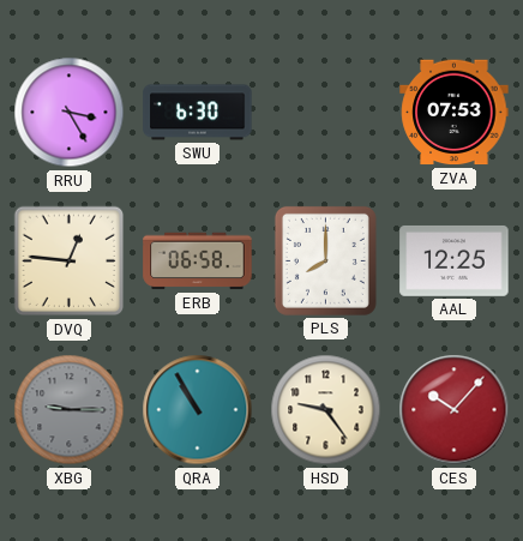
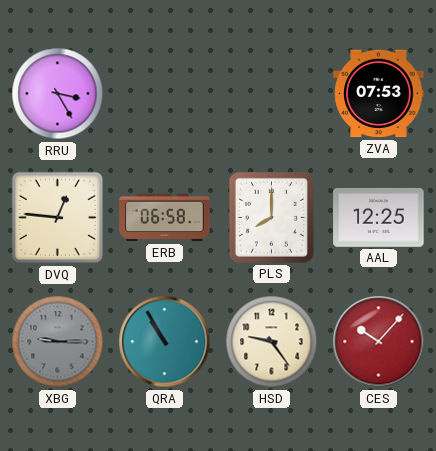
SWU: 6:30 -> none (198, 113)
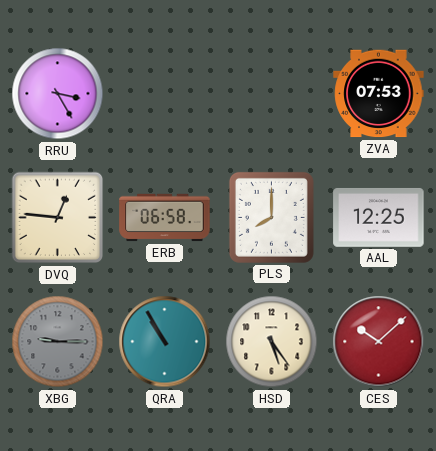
HSD: 9:24 -> 5:24 (272, 342)
CES: 10:07 -> 10:08 (379, 342)
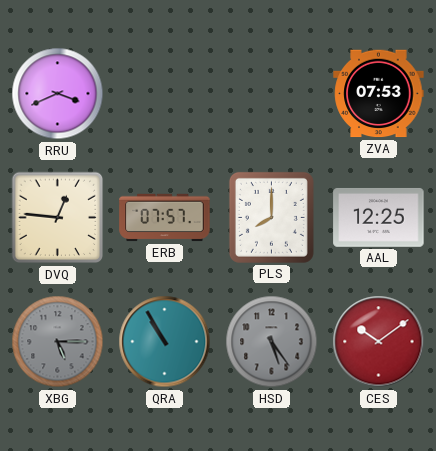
RRU: 3:25 -> 3:41 (58, 94)
ERB: 06:58 -> 07:57 (165, 218)
XBG: 9:15 -> 5:15 (58, 342)
HSD dial: cream -> grey (272, 342)
CES: 10:08 -> 10:09 (379, 342)
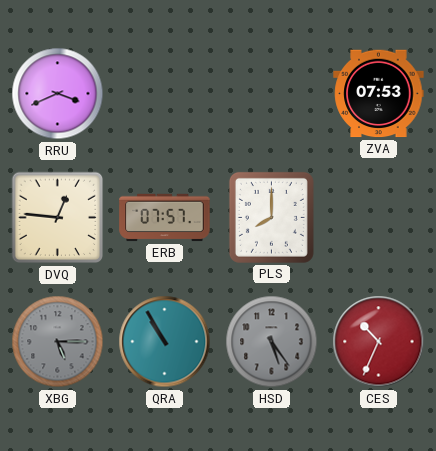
AAL: 12:25 -> none (379, 217)
CES: 10:09 -> 10:34 (379, 342)
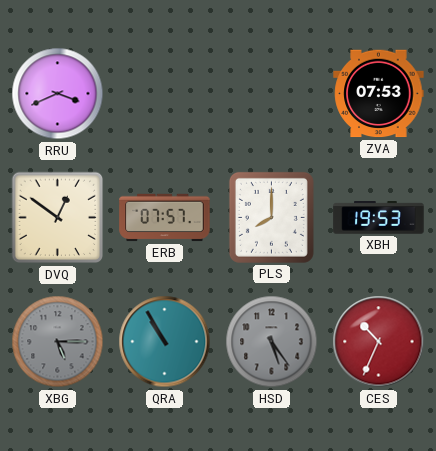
DVQ: 12:46 -> 12:51 (58, 218)
XBH: none -> 19:53 (379, 218)
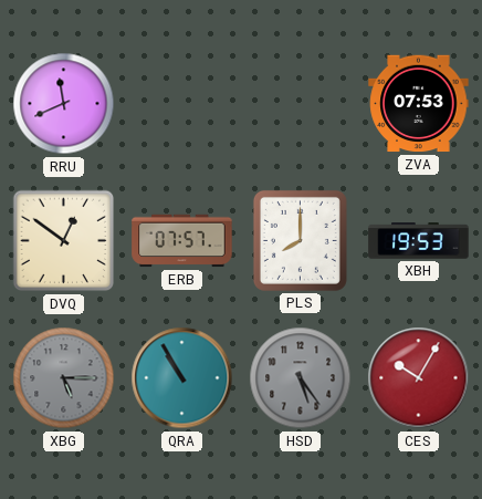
RRU: 3:41 -> 11:41 (64, 104)
CES: 10:34 -> 10:05 (419, 378)
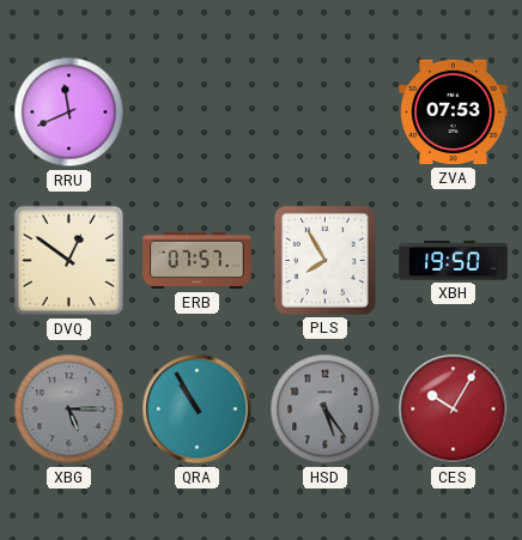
PLS: 8:00 -> 7:55 (324, 260)
XBH: 19:53 -> 19:50 (454, 261)
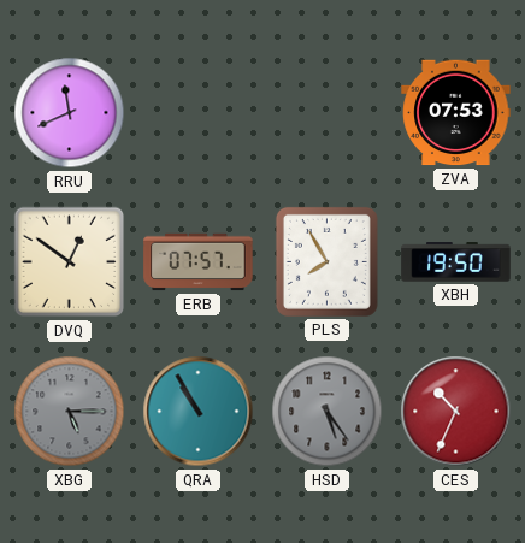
CES: 10:05 -> 10:34 (456, 412)
